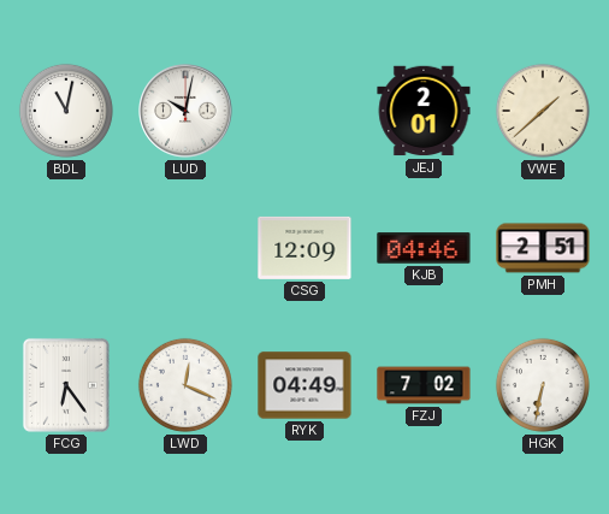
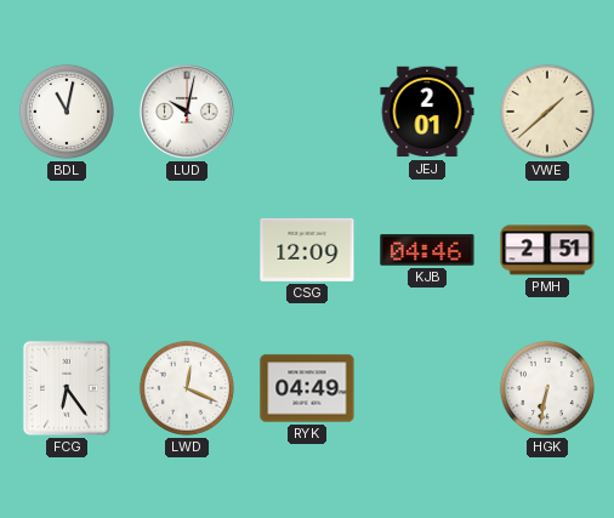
FZJ: 7:02 -> none (424, 385)
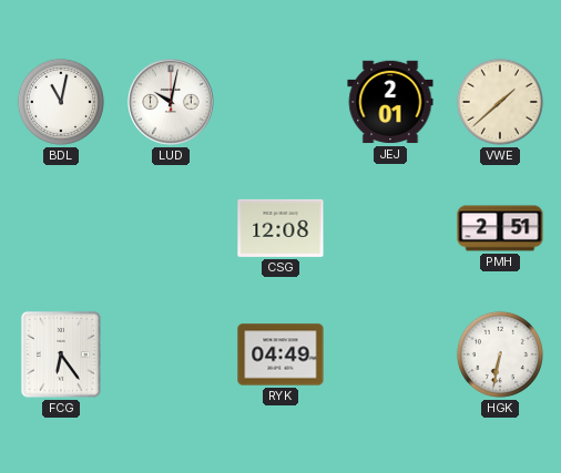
CSG: 12:09 -> 12:08 (280, 228)
KJB: 04:46 -> none (427, 250)
LWD: 12:19 -> none (187, 388)
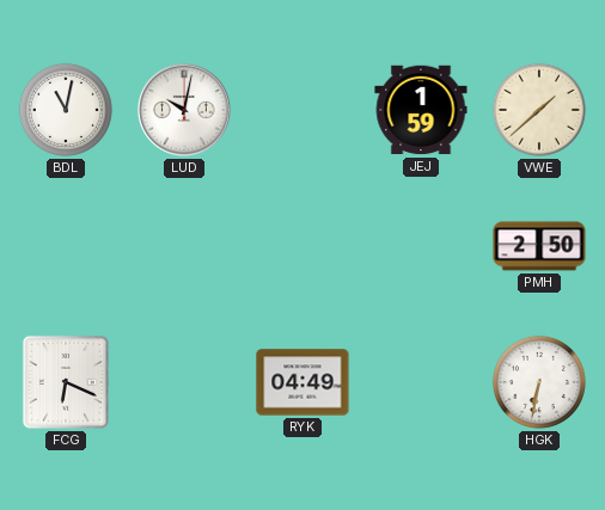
JEJ: 2:01 -> 1:59 (421, 110)
CSG: 12:08 -> none (280, 228)
PMH: 2:51 -> 2:50 (539, 246)
FCG: 6:24 -> 6:19 (66, 382)
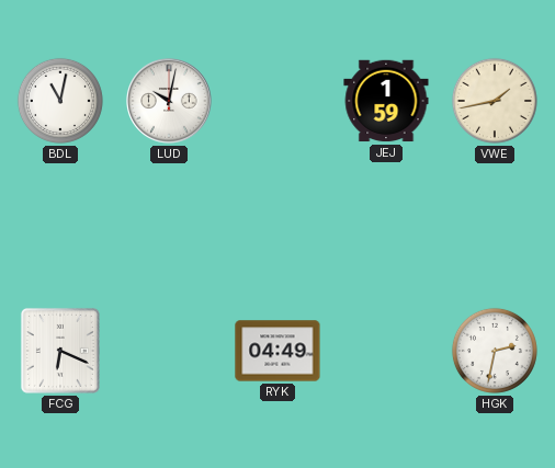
VWE: 1:38 -> 1:43 (495, 101)
PMH: 2:50 -> none (539, 246)
HGK: 6:32 -> 2:32 (495, 351)
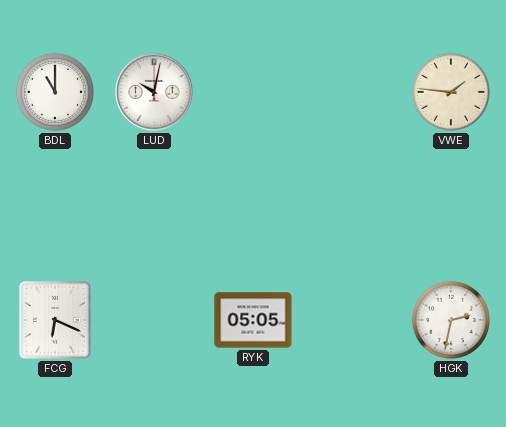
BDL: 11:02 -> 11:00 (55, 92)
JEJ: 1:59 -> none (386, 101)
VWE: 1:43 -> 1:46 (451, 92)
RYK: 04:49 -> 05:05 (253, 320)
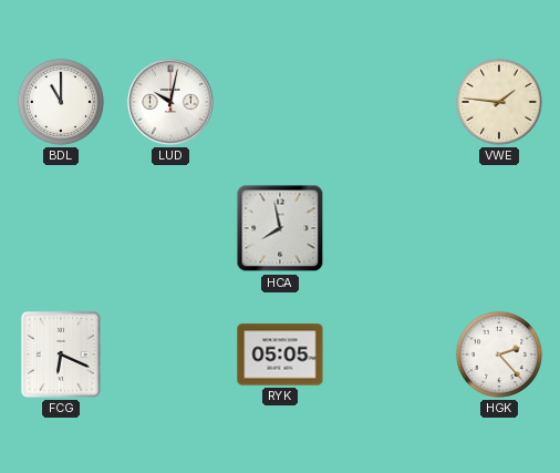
HCA: none -> 7:58 (280, 228)
HGK: 2:32 -> 2:23 (499, 354)
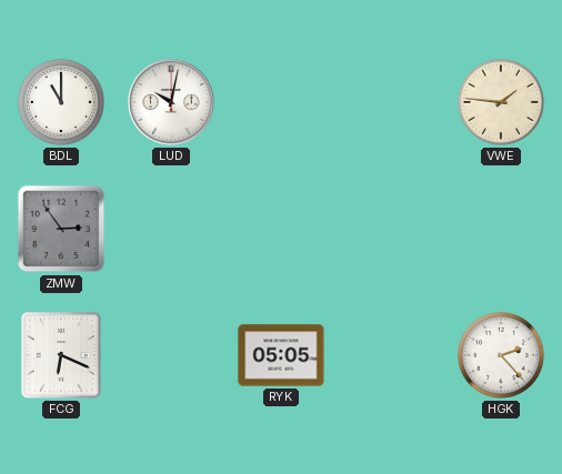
ZMW: none -> 2:54 (61, 229)
HCA: 7:58 -> none (280, 228)
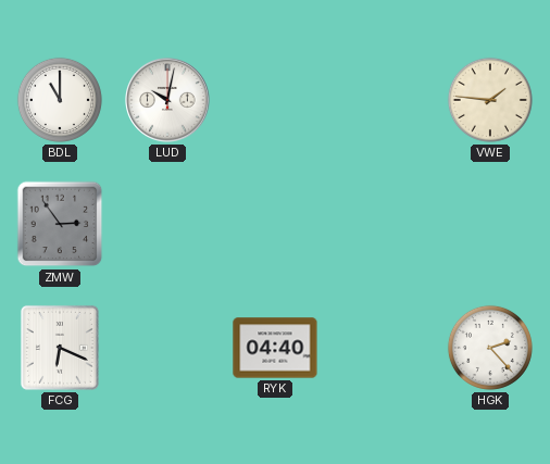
RYK: 05:05 -> 04:40 (275, 348)
